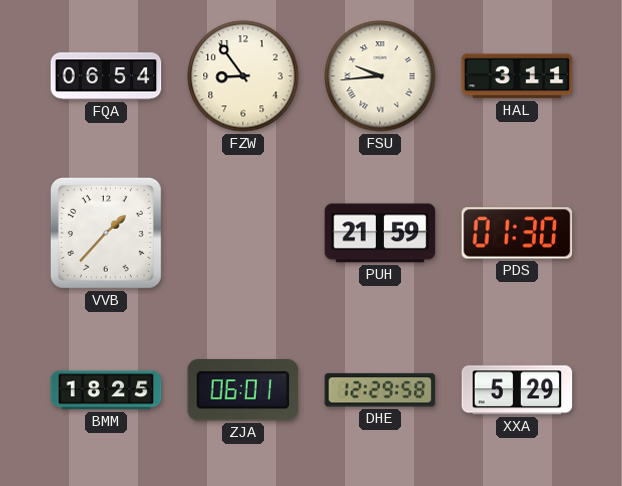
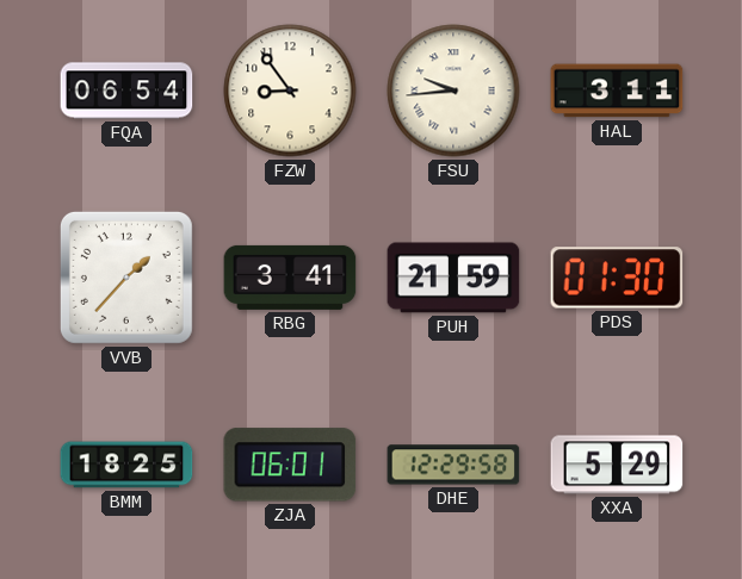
RBG: none -> 3:41 (290, 278)
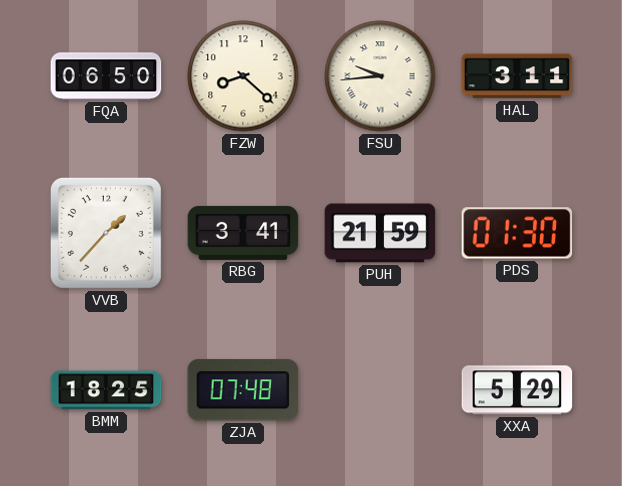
FQA: 06:54 -> 06:50 (106, 76)
FZW: 8:54 -> 8:22 (243, 76)
ZJA: 06:01 -> 07:48 (243, 390)
DHE: 12:29 -> none (453, 465)
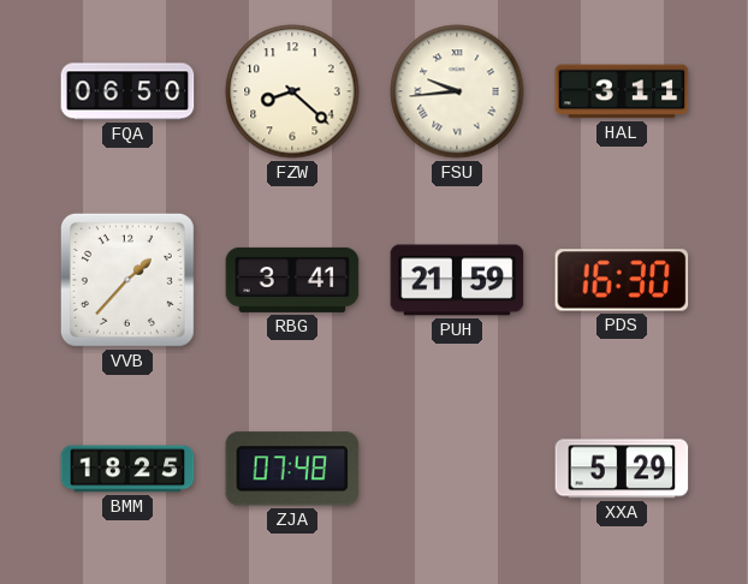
PDS: 01:30 -> 16:30 (622, 280)
